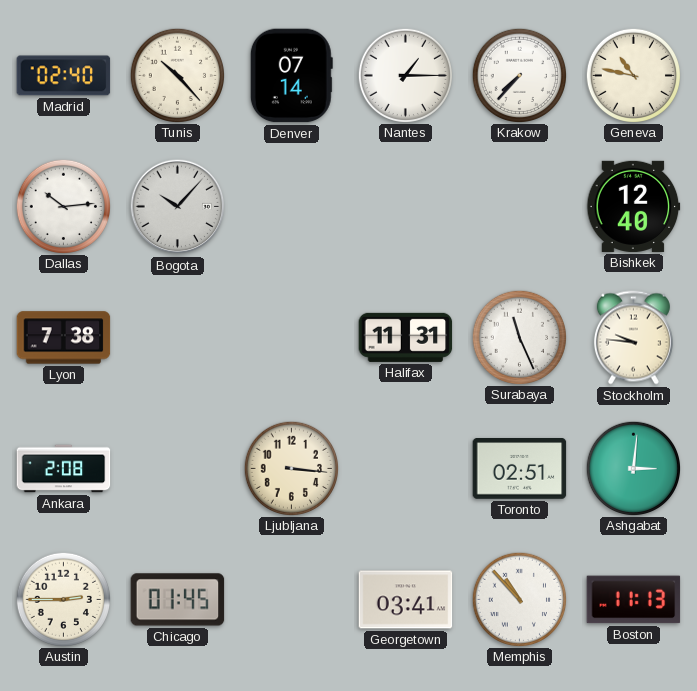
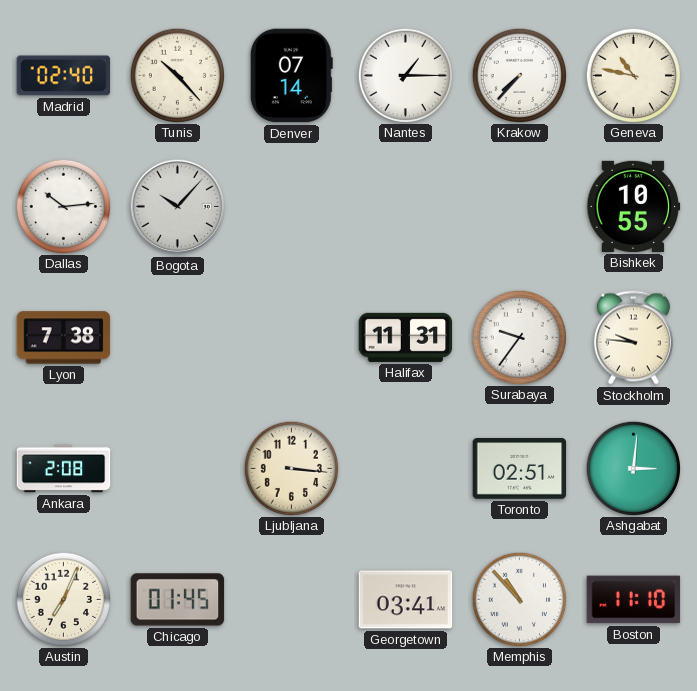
Bishkek: 12:40 -> 10:55 (634, 206)
Surabaya: 11:26 -> 9:36 (519, 337)
Austin: 2:45 -> 7:04 (63, 599)
Boston: 11:13 -> 11:10 (634, 600)
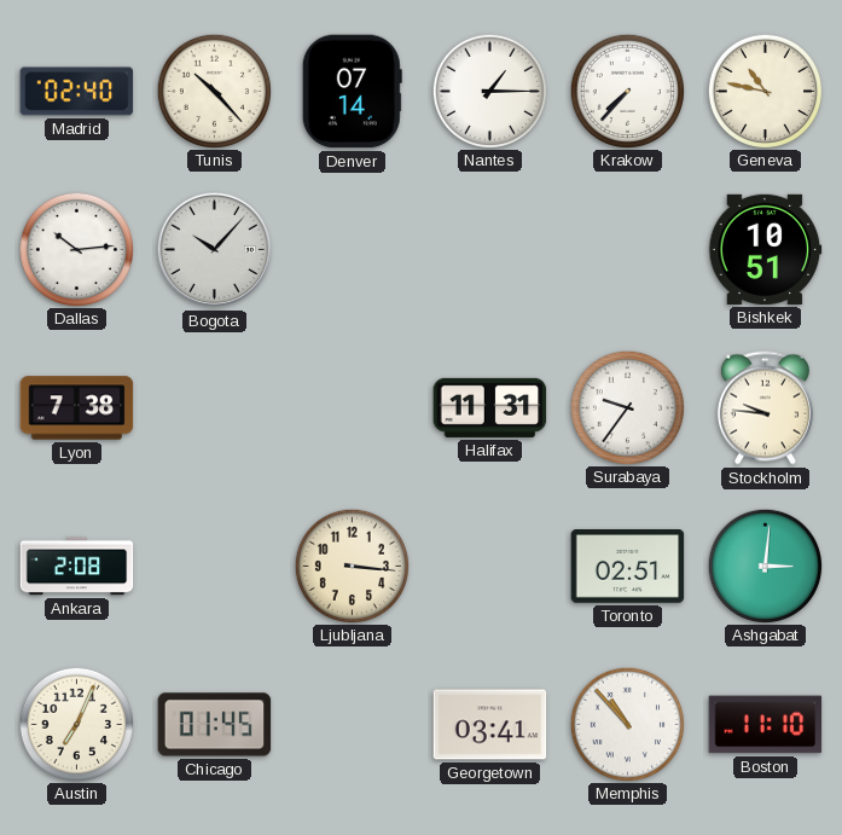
Bishkek: 10:55 -> 10:51 (766, 249)
